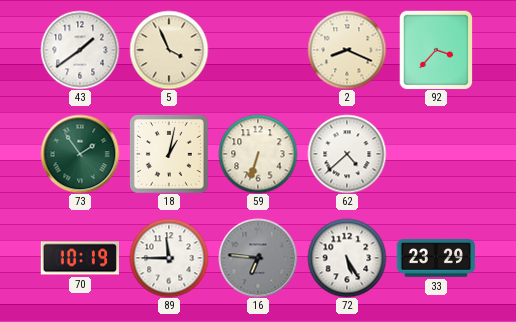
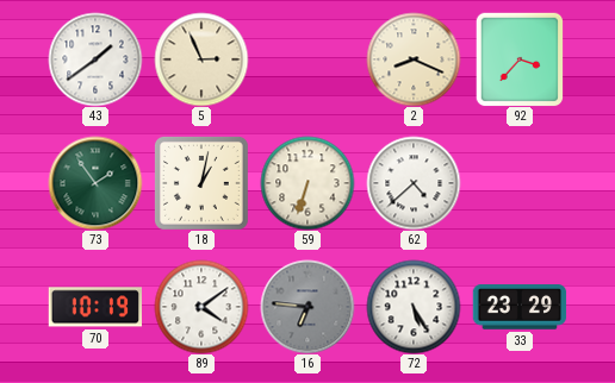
5: 3:56 -> 2:56 (201, 59)
89: 11:45 -> 4:09 (201, 307)
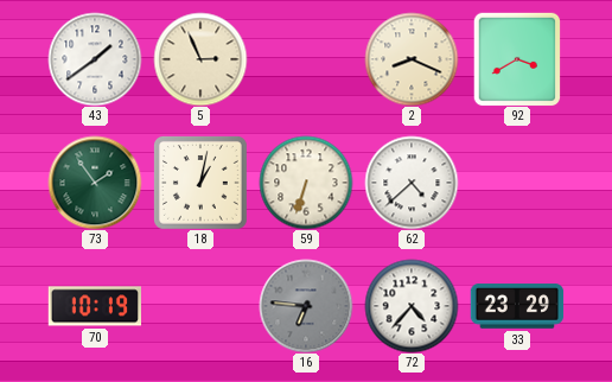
92: 3:37 -> 3:40 (517, 59)
89: 4:09 -> none (201, 307)
72: 5:25 -> 4:37 (412, 306)
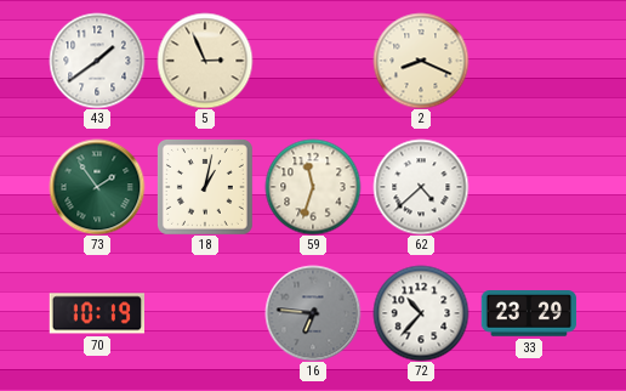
92: 3:40 -> none (517, 59)
59: 6:33 -> 11:33 (313, 187)
72: 4:37 -> 10:37 (421, 313)
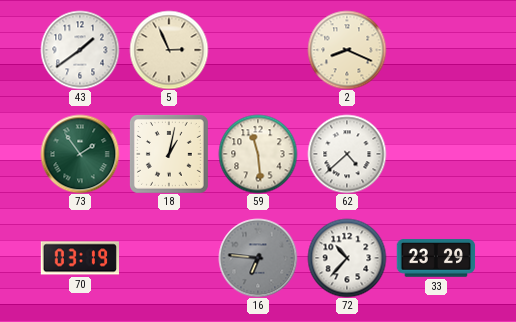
59: 11:33 -> 11:29 (258, 154)
70: 10:19 -> 03:19 (79, 258)
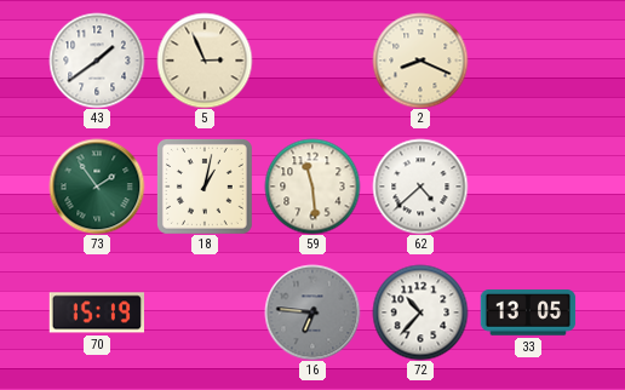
70: 03:19 -> 15:19 (96, 312)
33: 23:29 -> 13:05 (528, 312)
